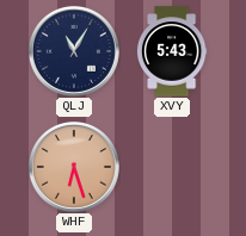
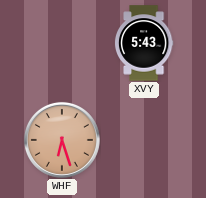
QLJ: 11:05 -> none (74, 51)
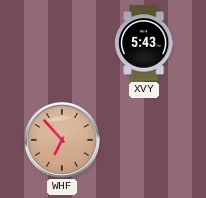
WHF: 6:27 -> 6:53 (62, 140)
